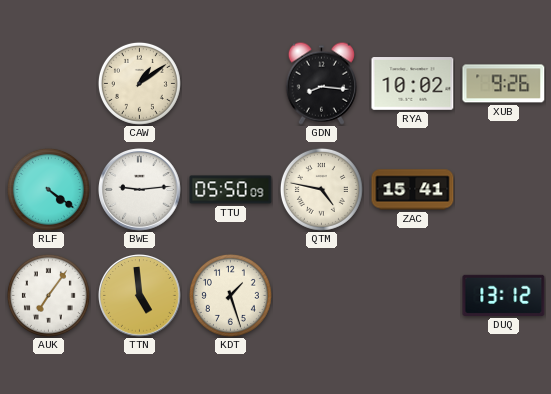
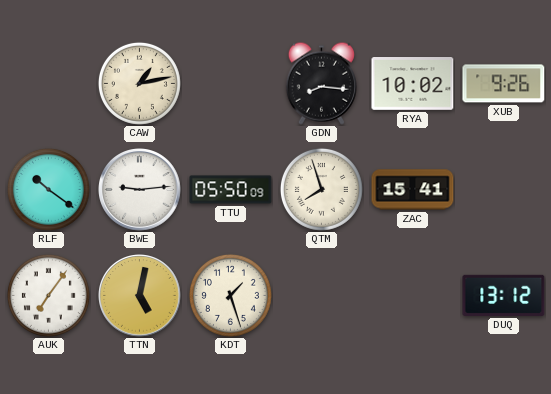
CAW: 1:09 -> 1:13 (139, 83)
RLF: 4:21 -> 10:21 (48, 189)
QTM: 4:47 -> 7:57 (321, 189)
TTN: 4:59 -> 5:02 (140, 296)
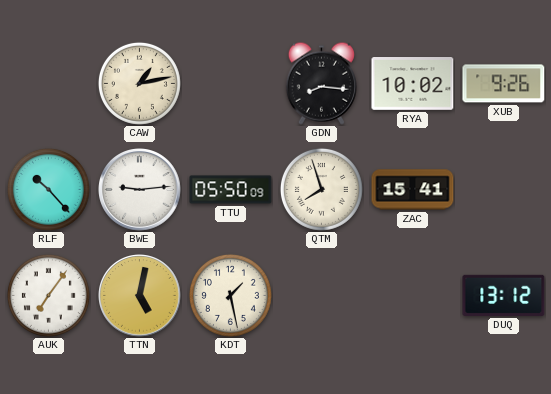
RLF: 10:21 -> 10:23 (48, 189)
KDT: 1:27 -> 1:28 (230, 295)
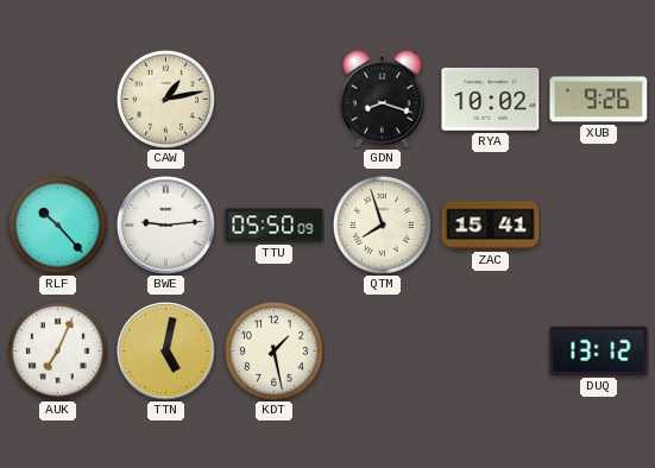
GDN: 8:16 -> 8:18 (382, 99)
AUK: 7:06 -> 7:04 (57, 350)
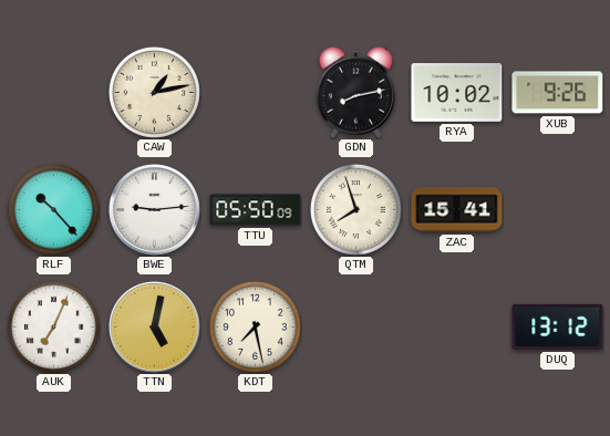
GDN: 8:18 -> 8:13 (355, 92)
KDT: 1:28 -> 7:28 (255, 326)
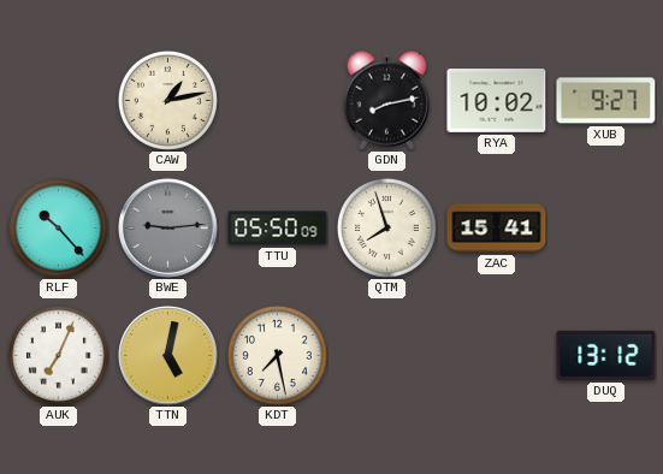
XUB: 9:26 -> 9:27 (606, 101)
BWE dial: white -> grey (168, 229)
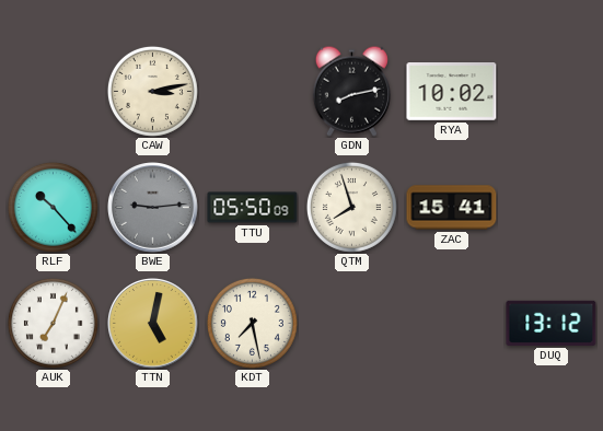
CAW: 1:13 -> 3:13 (152, 91)
XUB: 9:27 -> none (606, 101)
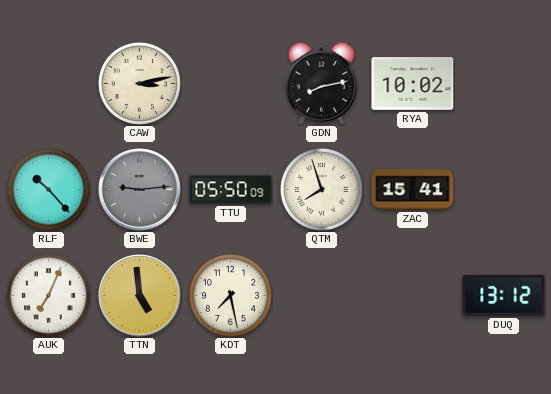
TTN: 5:02 -> 4:59 (140, 296)
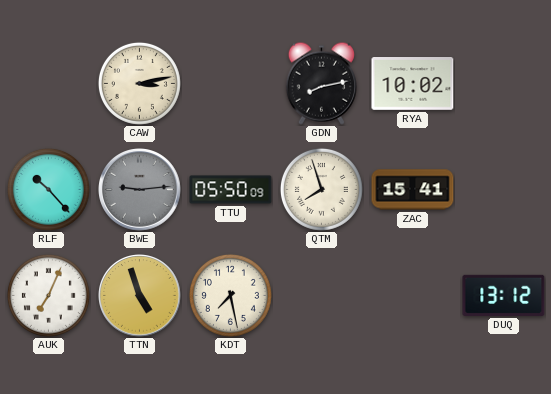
TTN: 4:59 -> 4:57 (140, 296)
